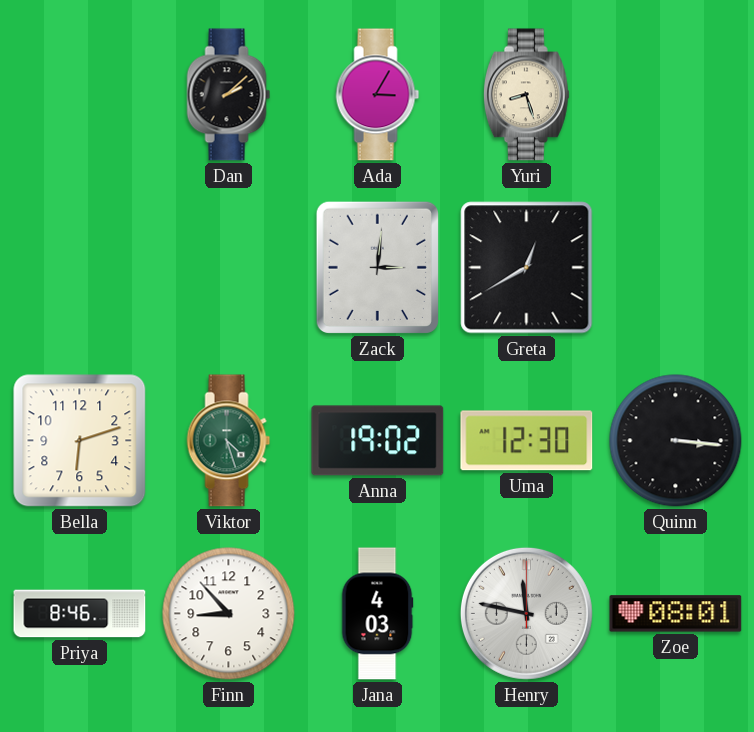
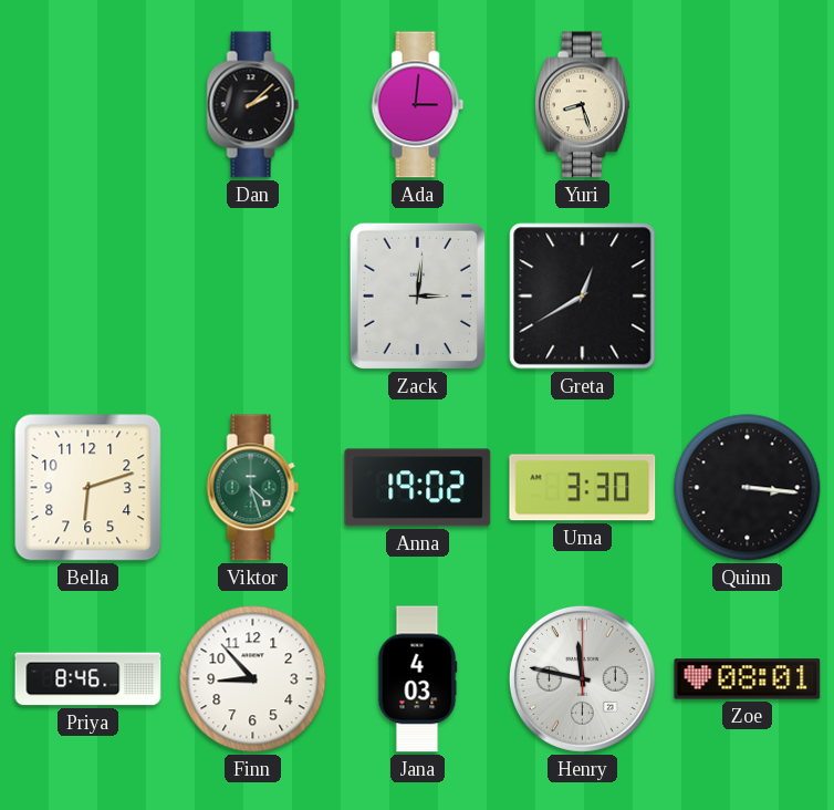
Ada: 3:05 -> 3:01 (418, 105)
Uma: 12:30 -> 3:30 (583, 488)
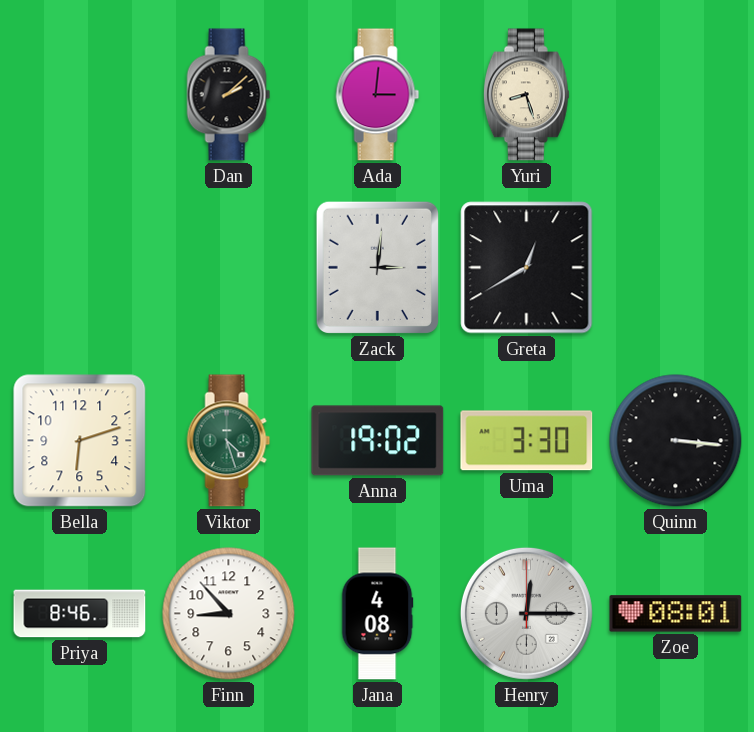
Jana: 4:03 -> 4:08 (377, 614)
Henry: 11:47 -> 12:15 (526, 613)
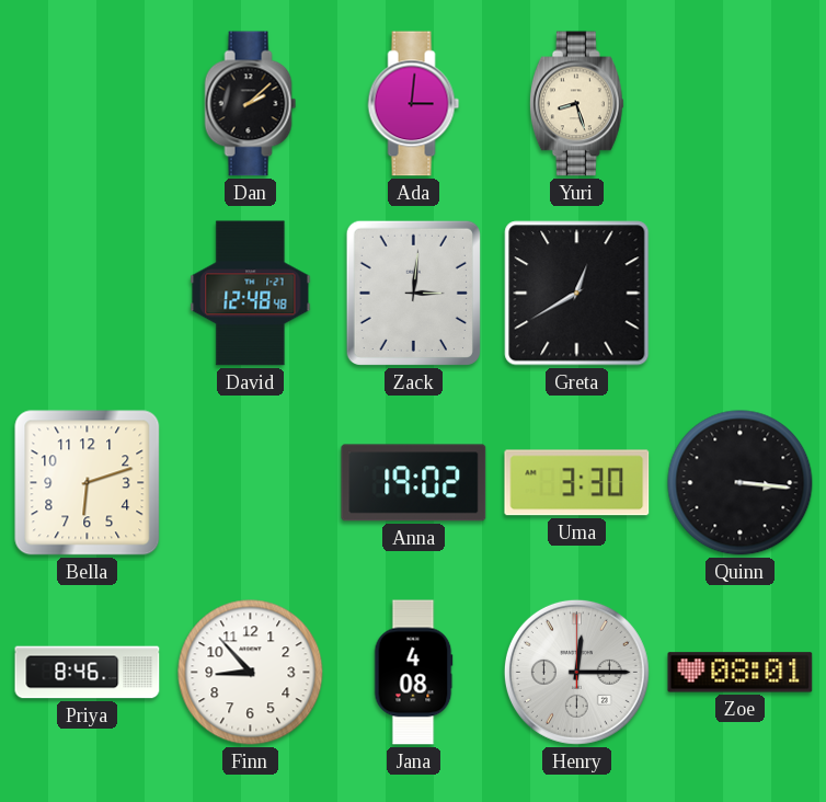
David: none -> 12:48 (251, 294)
Viktor: 4:27 -> none (229, 441)
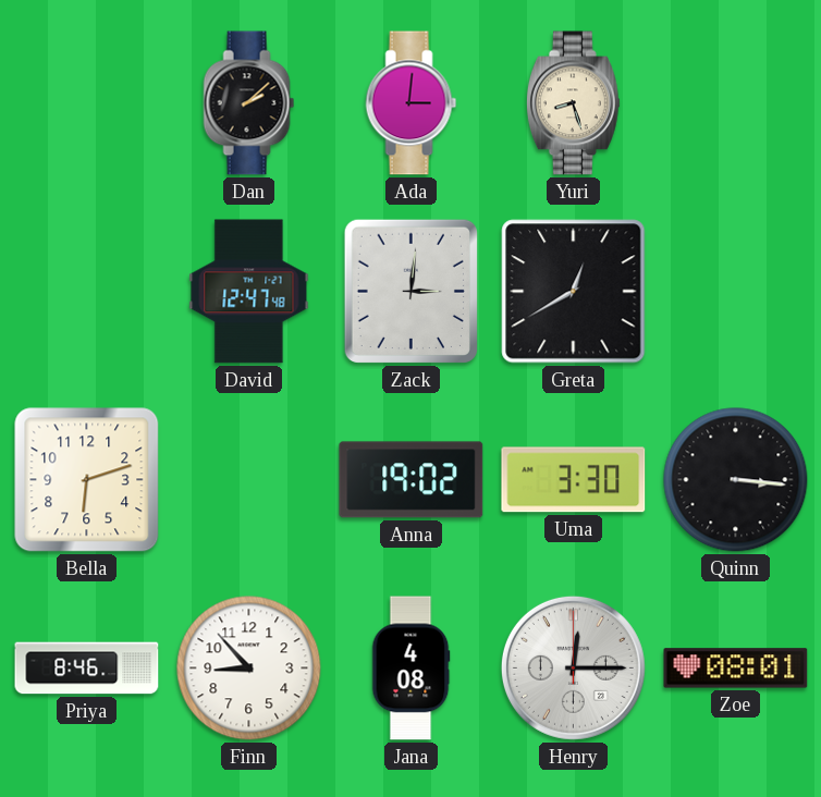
David: 12:48 -> 12:47 (249, 292)
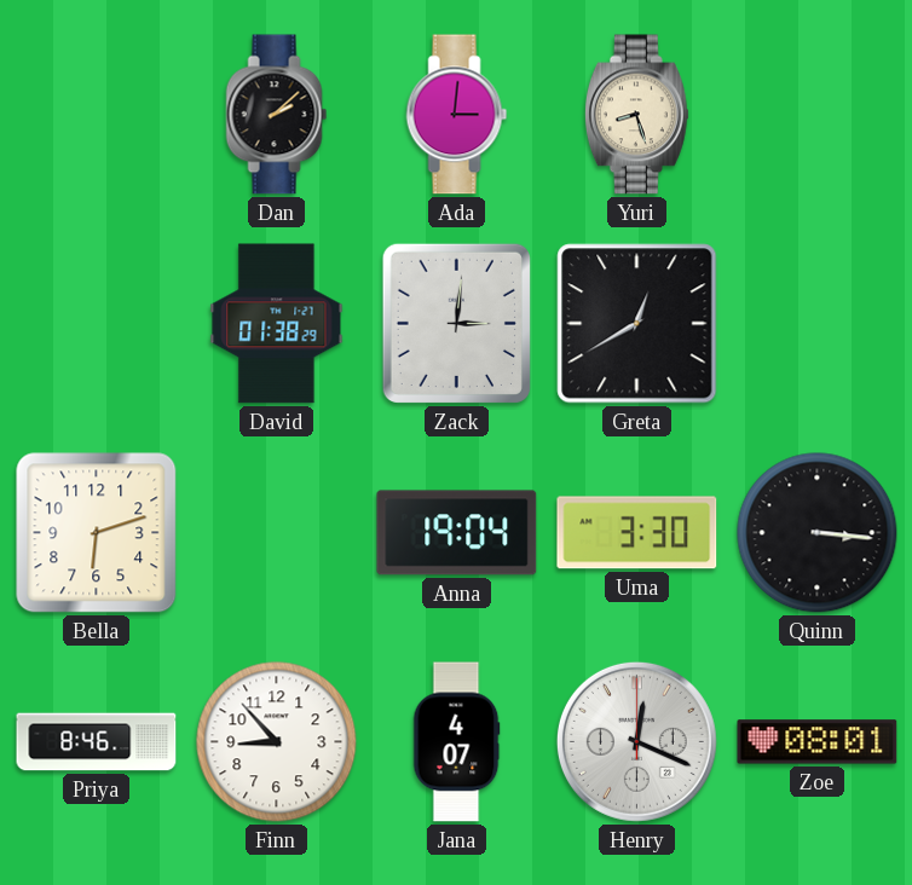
David: 12:47 -> 01:38 (277, 324)
Anna: 19:02 -> 19:04 (457, 533)
Jana: 4:08 -> 4:07 (456, 742)
Henry: 12:15 -> 12:19 (636, 741)
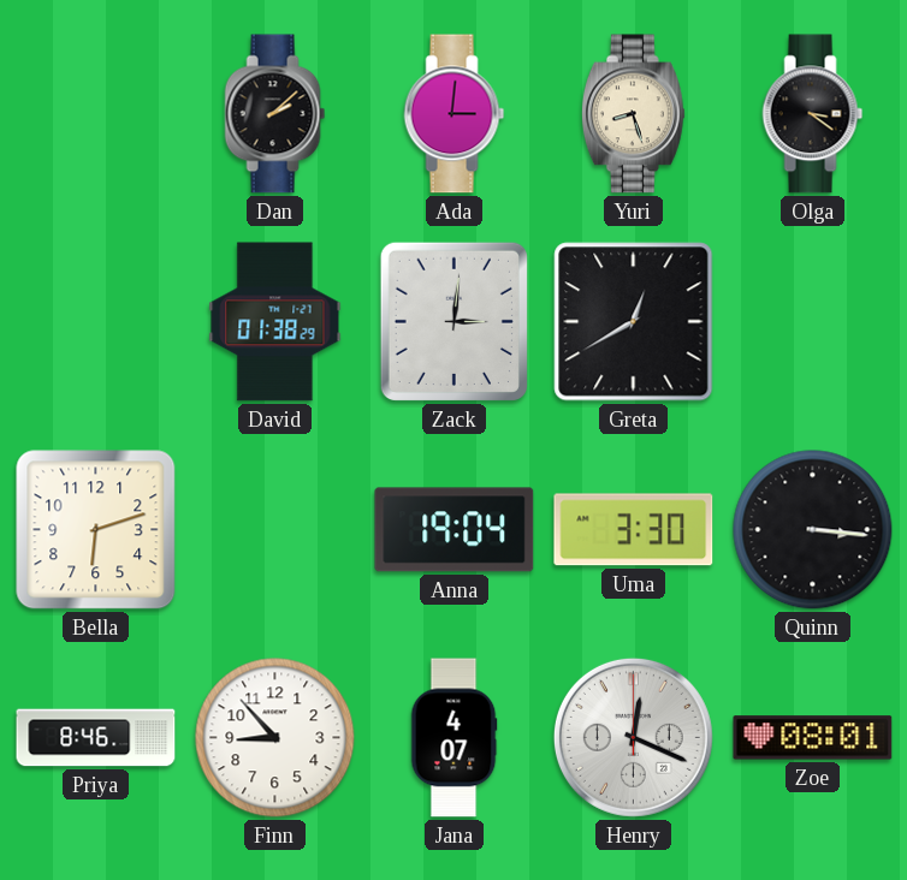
Olga: none -> 3:21 (813, 114)
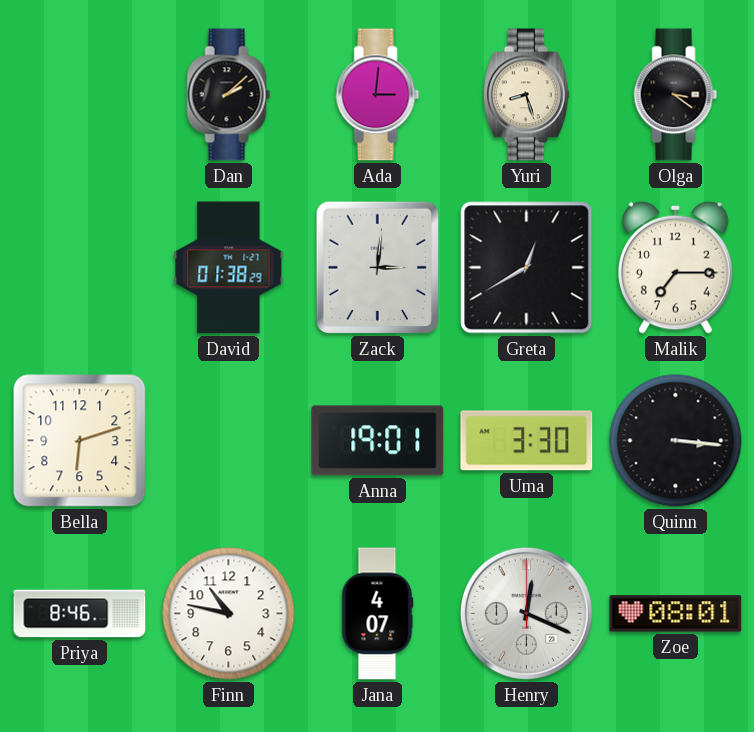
Malik: none -> 7:15 (676, 267)
Anna: 19:04 -> 19:01 (378, 441)
Finn: 8:53 -> 10:47 (229, 614)
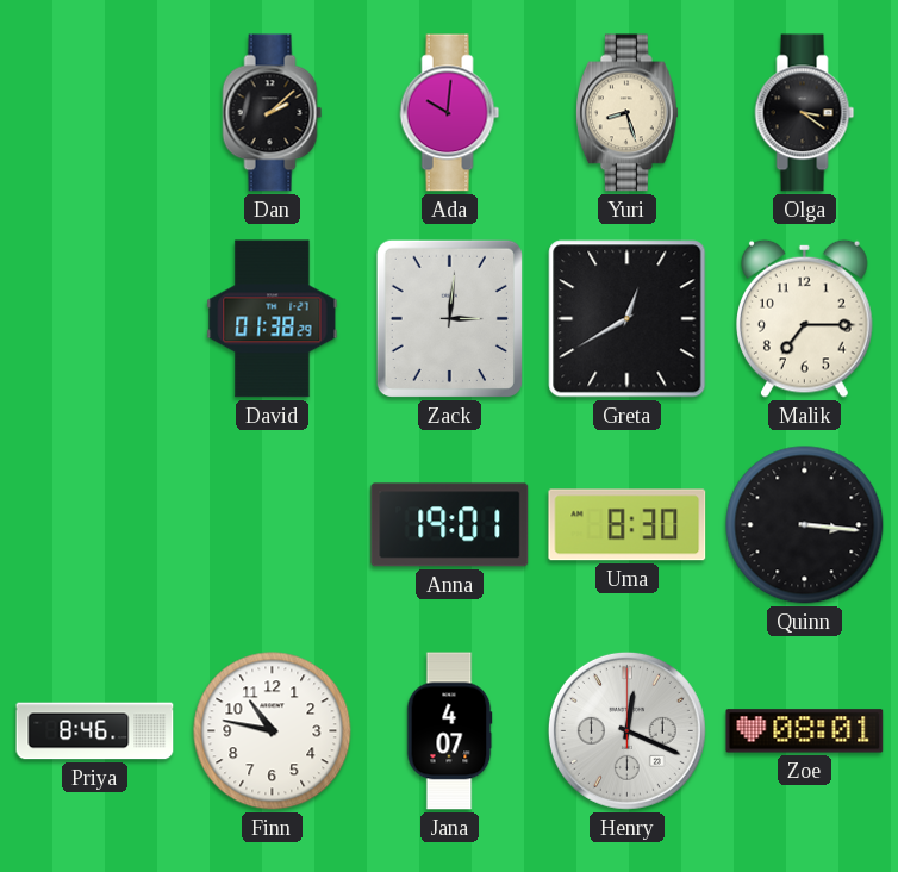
Ada: 3:01 -> 10:01 (450, 113)
Bella: 6:12 -> none (80, 441)
Uma: 3:30 -> 8:30 (628, 525)
